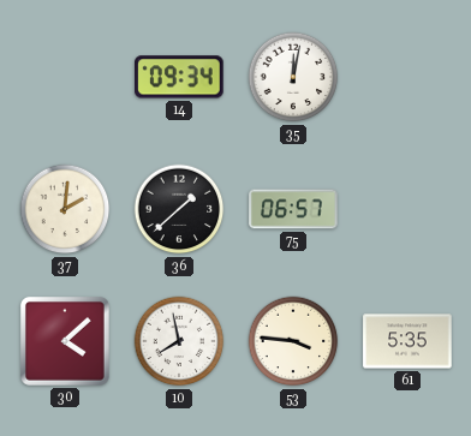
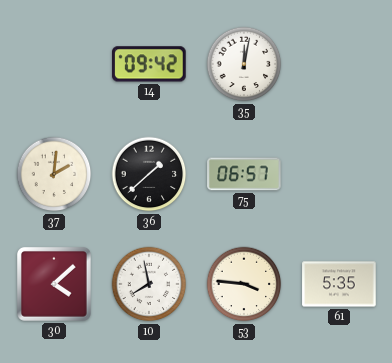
14: 09:34 -> 09:42 (150, 64)
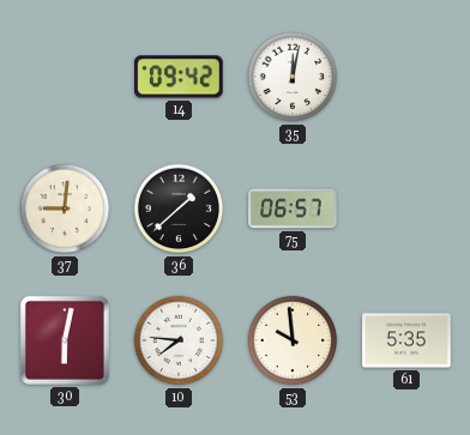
37: 2:01 -> 9:01 (65, 209)
30: 4:08 -> 6:02 (65, 340)
10: 7:58 -> 7:46 (179, 340)
53: 3:46 -> 9:59 (293, 340)
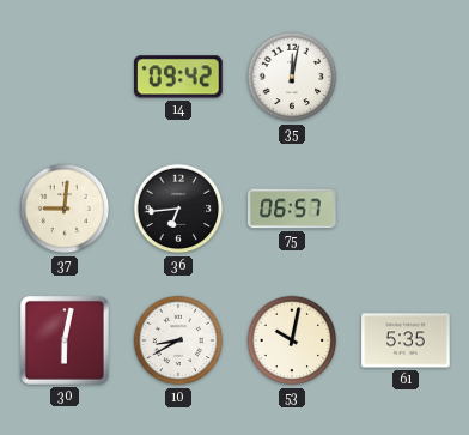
36: 1:38 -> 6:44 (178, 209)
10: 7:46 -> 8:40 (178, 340)
53: 9:59 -> 10:02 (292, 340)
